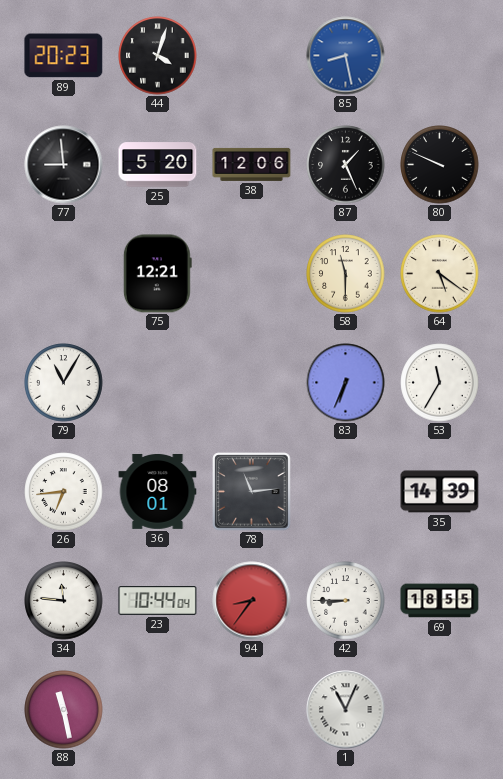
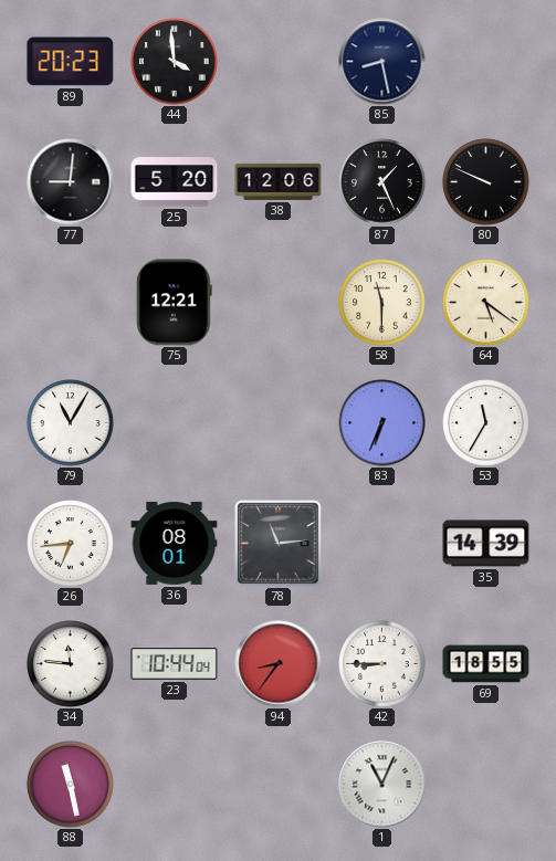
44: 4:03 -> 3:59 (175, 62)
85 dial: blue -> navy (382, 62)
77: 8:59 -> 9:01 (71, 182)
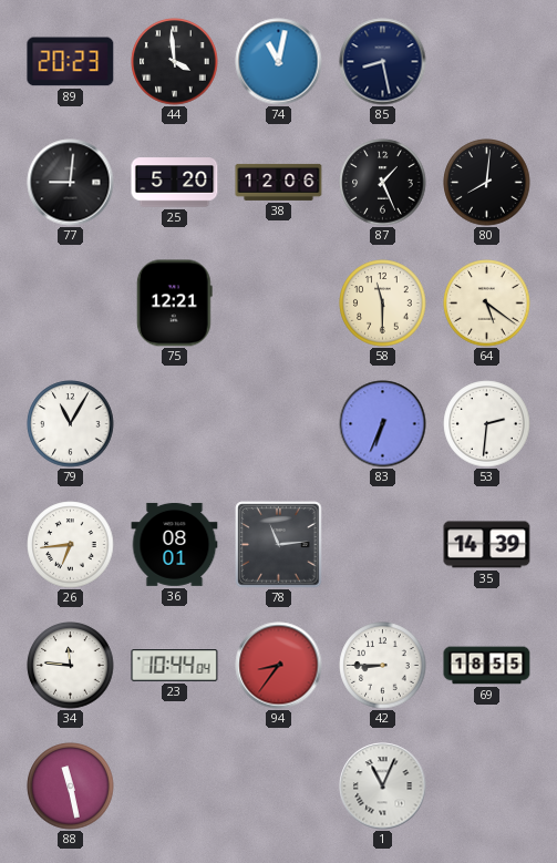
74: none -> 11:02 (279, 62)
80: 9:49 -> 8:01 (487, 183)
53: 11:35 -> 2:31 (487, 424)
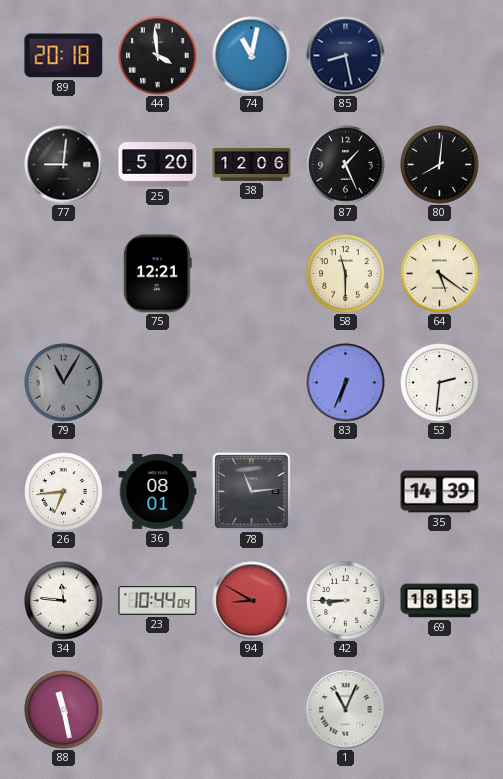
89: 20:23 -> 20:18 (64, 56)
79 dial: white -> grey (64, 383)
94: 8:36 -> 8:50 (252, 601)
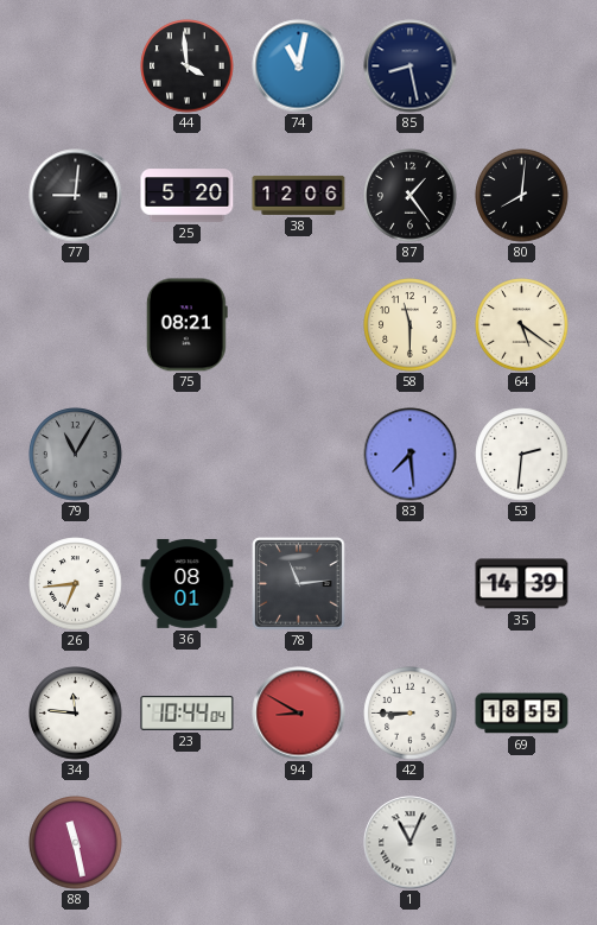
89: 20:18 -> none (64, 56)
87: 1:26 -> 1:24 (411, 196)
75: 12:21 -> 08:21 (186, 325)
83: 6:34 -> 7:29 (411, 455)
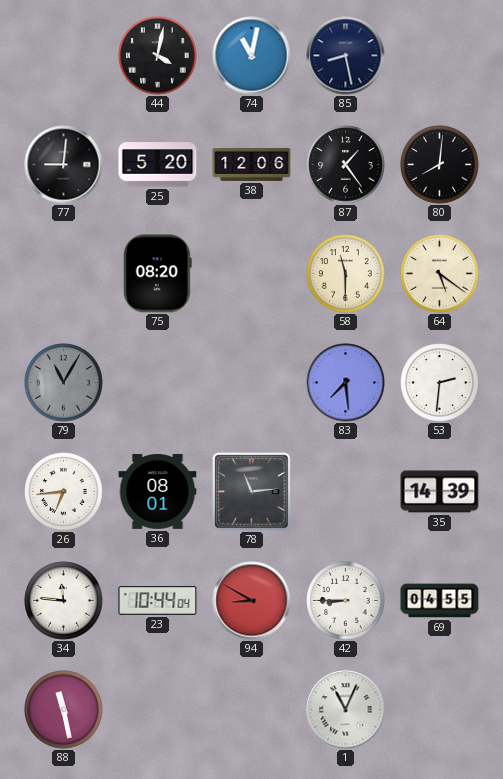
44: 3:59 -> 4:02 (158, 56)
75: 08:21 -> 08:20 (157, 274)
69: 18:55 -> 04:55 (440, 601)
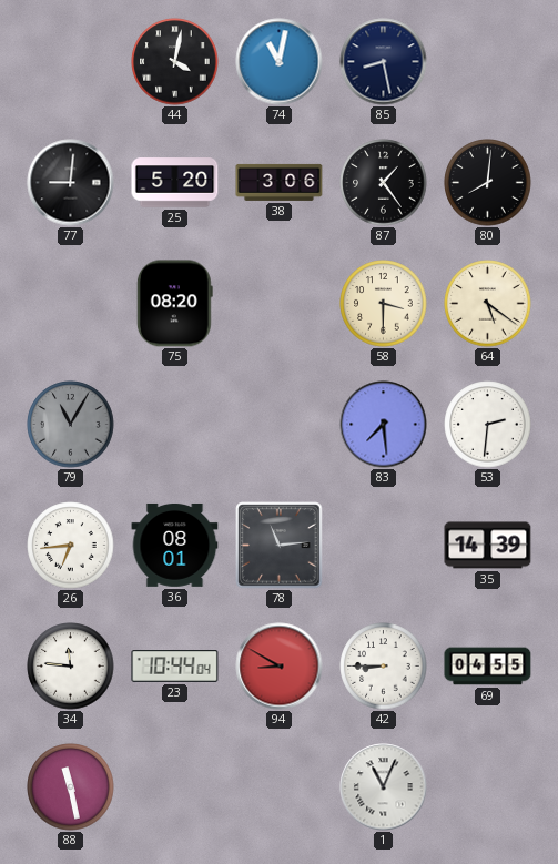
38: 12:06 -> 3:06 (280, 182)
58: 11:30 -> 3:30 (384, 304)
